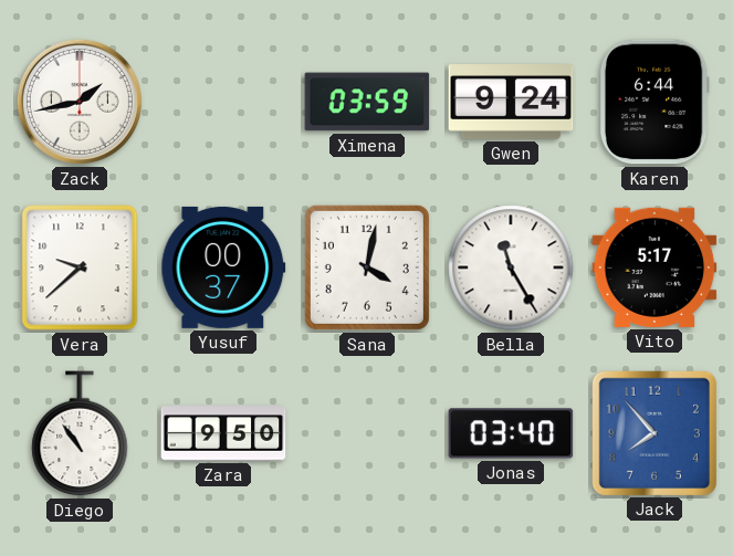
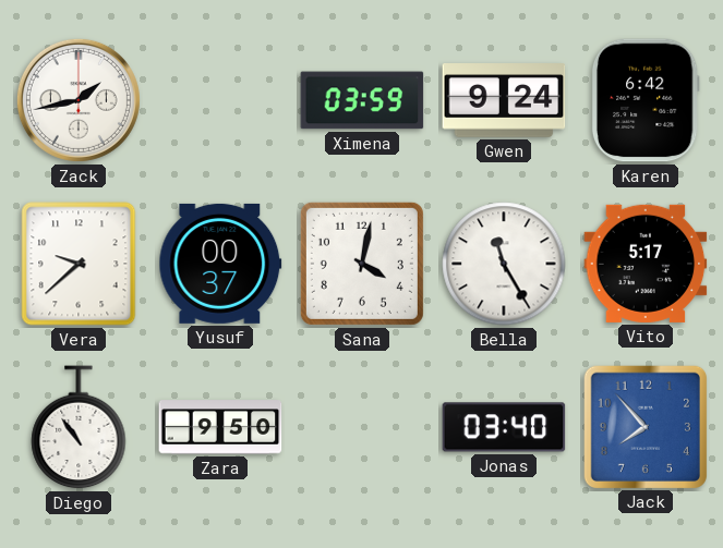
Karen: 6:44 -> 6:42 (646, 100)
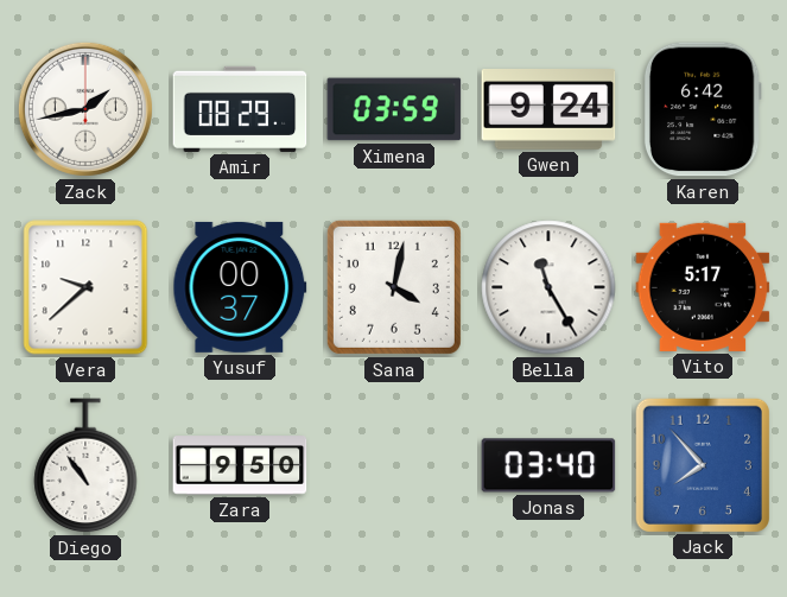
Amir: none -> 08:29 (240, 109)
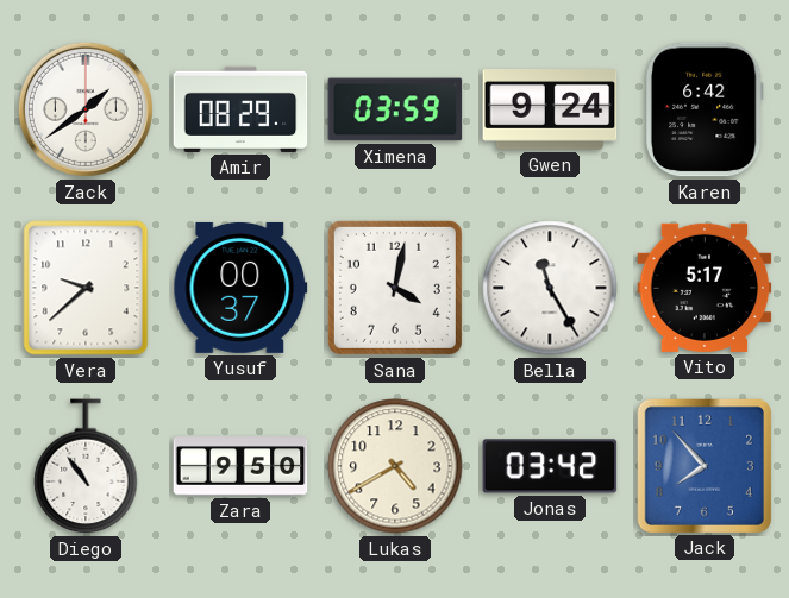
Zack: 1:43 -> 1:39 (86, 109)
Lukas: none -> 4:40 (395, 466)
Jonas: 03:40 -> 03:42 (550, 466)
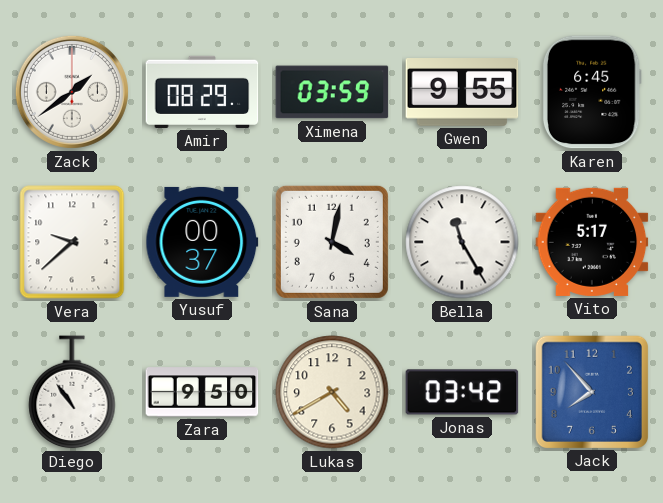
Gwen: 9:24 -> 9:55 (462, 93)
Karen: 6:42 -> 6:45 (592, 92)
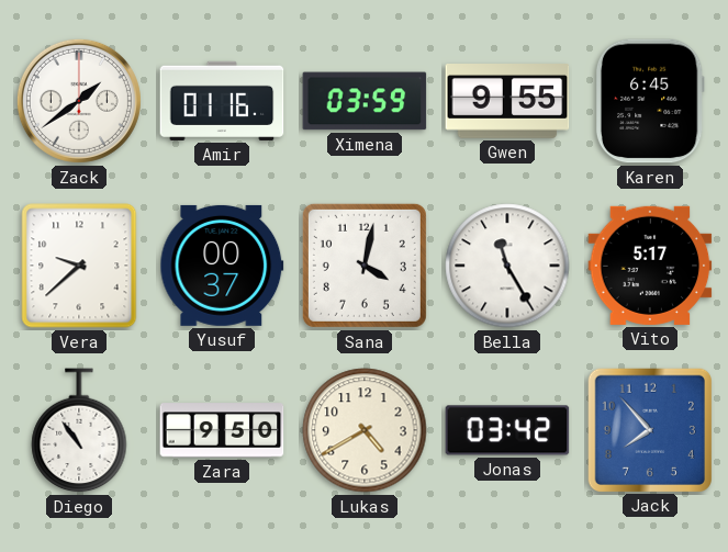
Amir: 08:29 -> 01:16 (222, 101)
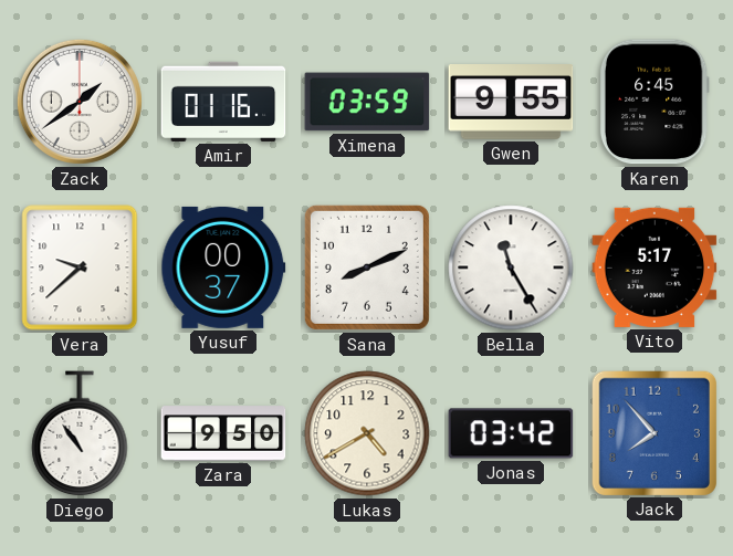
Sana: 4:02 -> 8:11 (367, 267)
